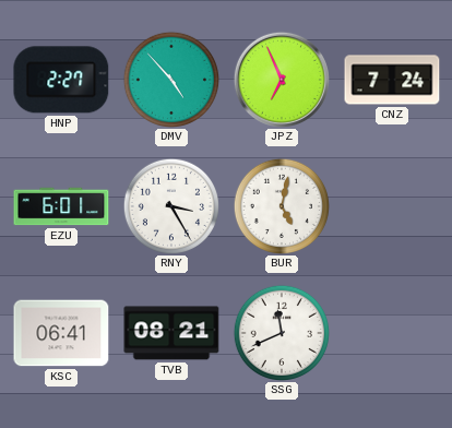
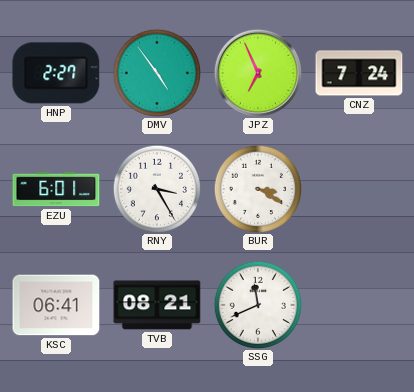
DMV: 4:53 -> 4:54 (156, 72)
BUR: 5:02 -> 3:20 (257, 188)
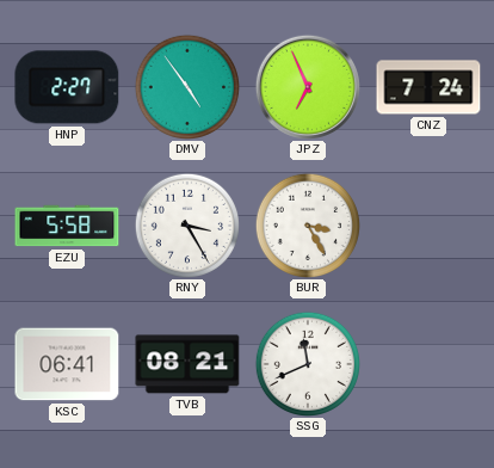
EZU: 6:01 -> 5:58 (67, 226)
BUR: 3:20 -> 3:25 (307, 224)
